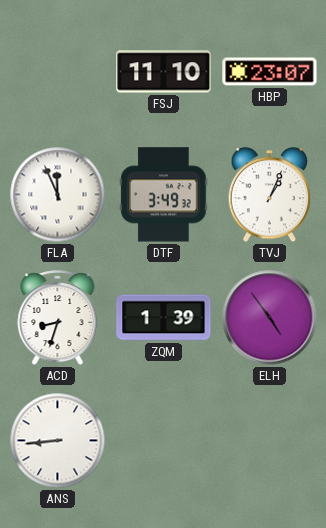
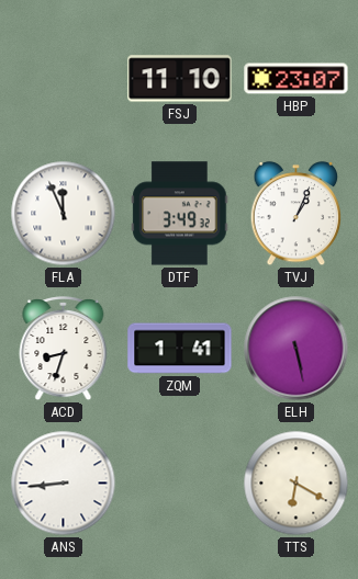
ZQM: 1:39 -> 1:41 (180, 349)
ELH: 4:54 -> 5:28 (297, 349)
TTS: none -> 6:20 (297, 484)
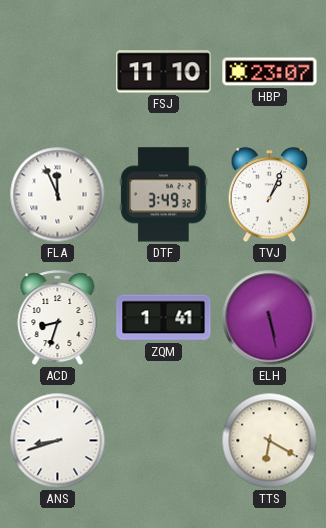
ANS: 8:44 -> 8:42 (58, 441)
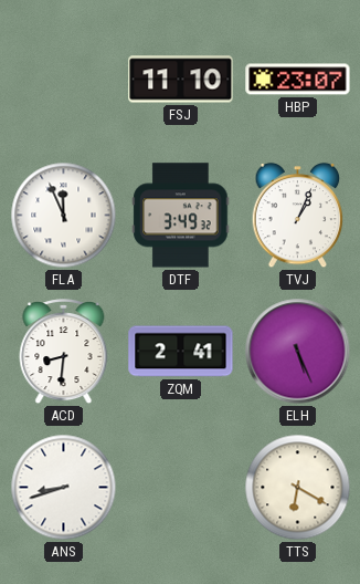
ACD: 8:33 -> 8:31 (64, 353)
ZQM: 1:41 -> 2:41 (181, 352)
ELH: 5:28 -> 5:26 (298, 352)
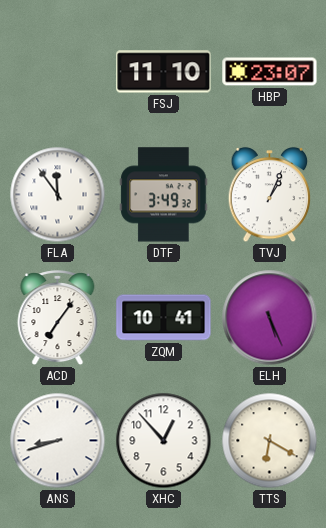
FLA: 11:56 -> 11:54 (58, 195)
ACD: 8:31 -> 7:06 (58, 319)
ZQM: 2:41 -> 10:41 (164, 318)
XHC: none -> 12:53 (164, 441)
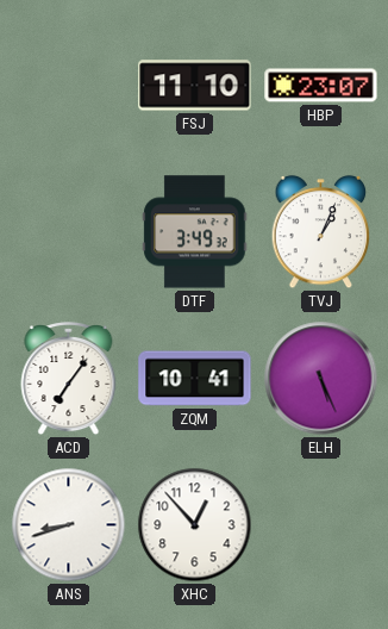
FLA: 11:54 -> none (58, 195)
TTS: 6:20 -> none (270, 441)
